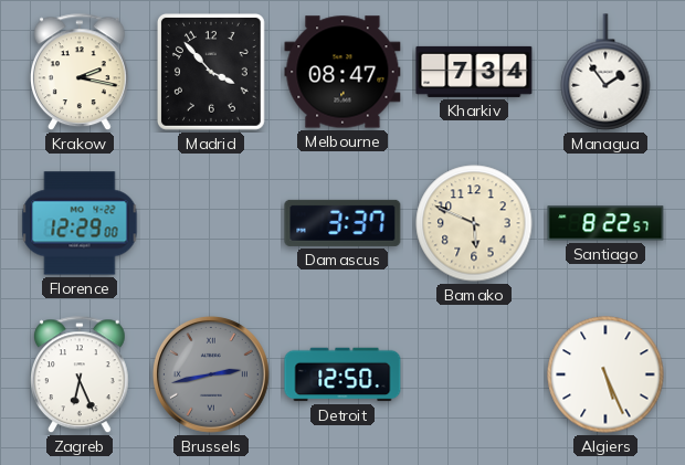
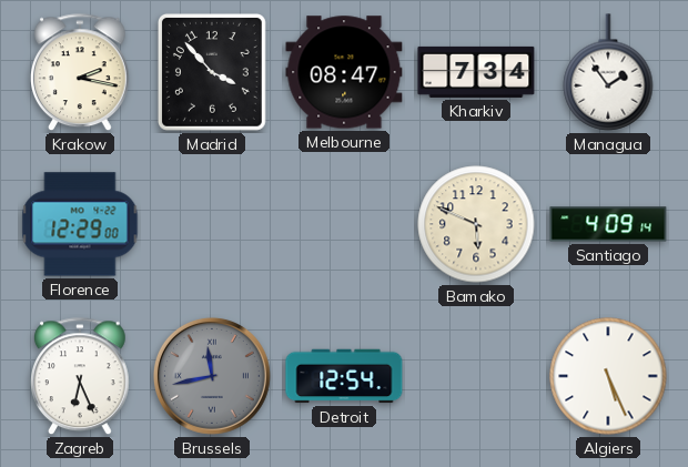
Damascus: 3:37 -> none (342, 223)
Santiago: 8:22 -> 4:09 (608, 224)
Brussels: 2:43 -> 11:43 (212, 376)
Detroit: 12:50 -> 12:54 (344, 376)
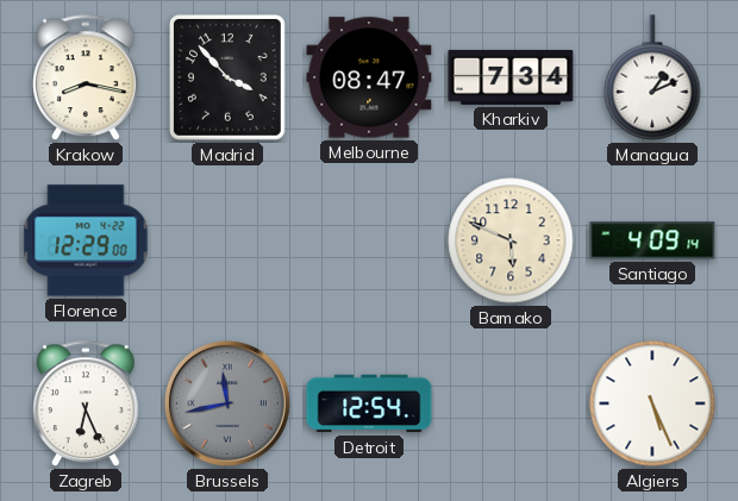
Krakow: 2:17 -> 8:17 (87, 79)
Managua: 1:54 -> 1:11 (652, 77)
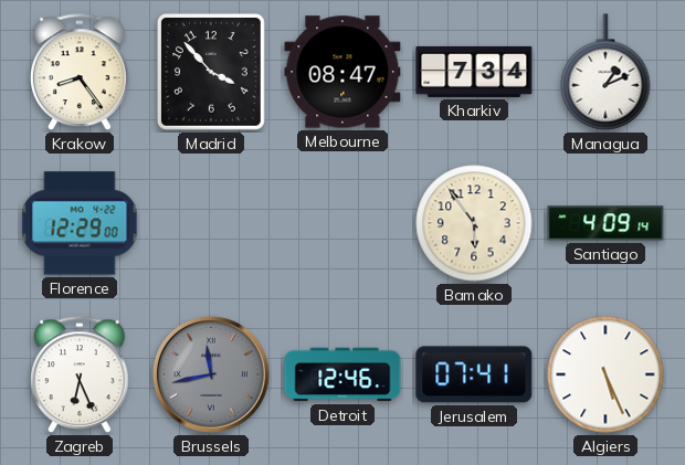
Krakow: 8:17 -> 8:24 (81, 73)
Bamako: 5:49 -> 5:54 (474, 223)
Detroit: 12:54 -> 12:46 (342, 374)
Jerusalem: none -> 07:41 (474, 374)
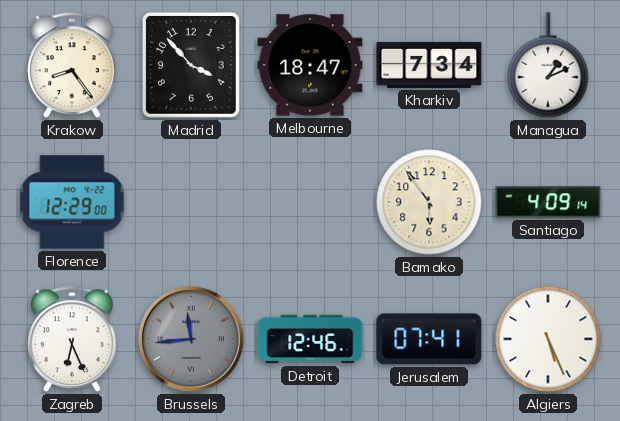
Melbourne: 08:47 -> 18:47 (310, 65)
Brussels: 11:43 -> 11:44 (191, 339)
